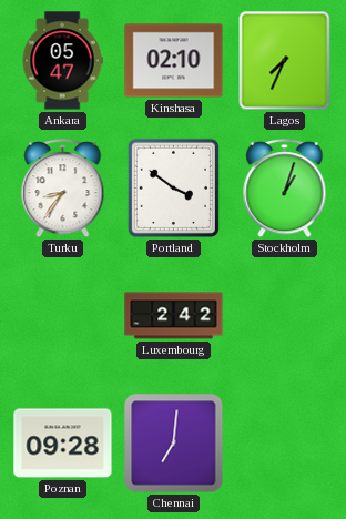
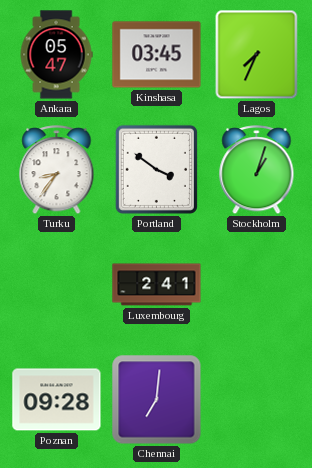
Kinshasa: 02:10 -> 03:45 (157, 55)
Luxembourg: 2:42 -> 2:41 (157, 285)
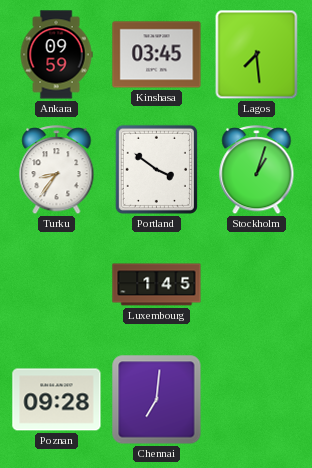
Ankara: 05:47 -> 09:59 (56, 55)
Lagos: 7:34 -> 7:29 (257, 55)
Luxembourg: 2:41 -> 1:45 (157, 285)
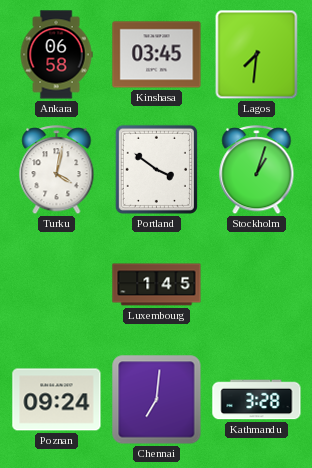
Ankara: 09:59 -> 06:58 (56, 55)
Lagos: 7:29 -> 7:31 (257, 55)
Turku: 8:36 -> 4:02 (57, 170)
Poznan: 09:28 -> 09:24 (57, 400)
Kathmandu: none -> 3:28 (257, 400)
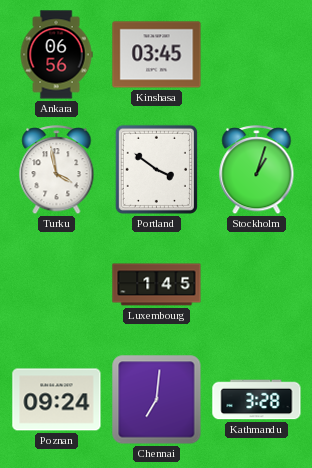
Ankara: 06:58 -> 06:56 (56, 55)
Lagos: 7:31 -> none (257, 55)
Turku: 4:02 -> 3:58 (57, 170)
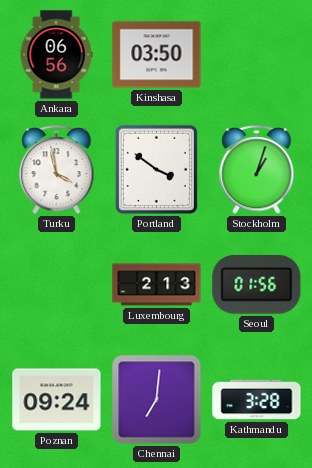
Kinshasa: 03:45 -> 03:50 (157, 55)
Luxembourg: 1:45 -> 2:13 (157, 285)
Seoul: none -> 01:56 (257, 284)
